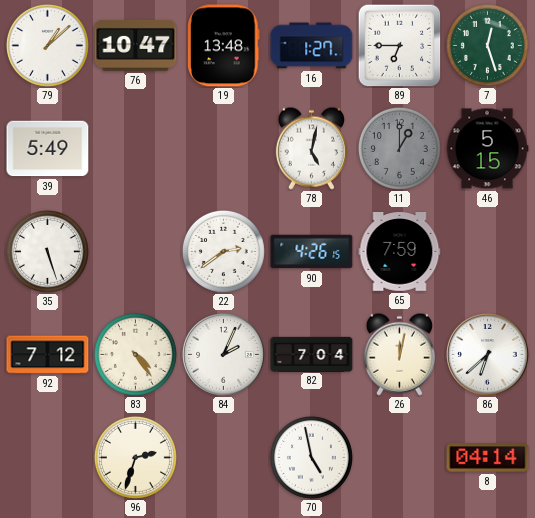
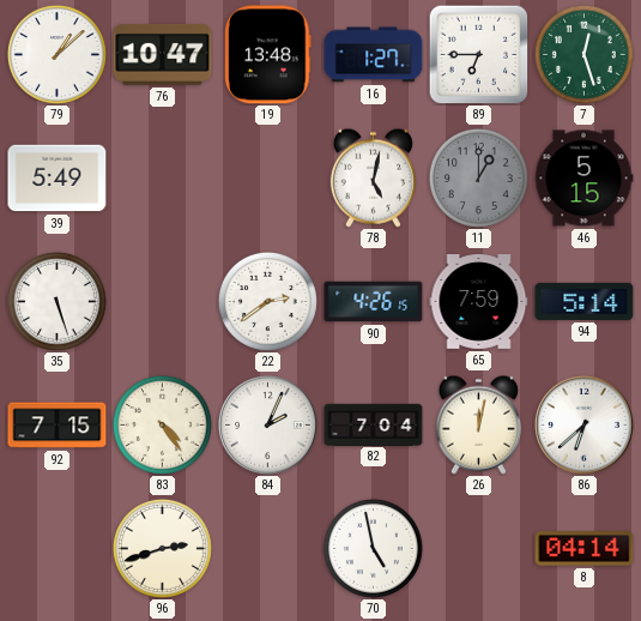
94: none -> 5:14 (585, 301)
92: 7:12 -> 7:15 (58, 426)
96: 2:33 -> 2:42 (162, 548)
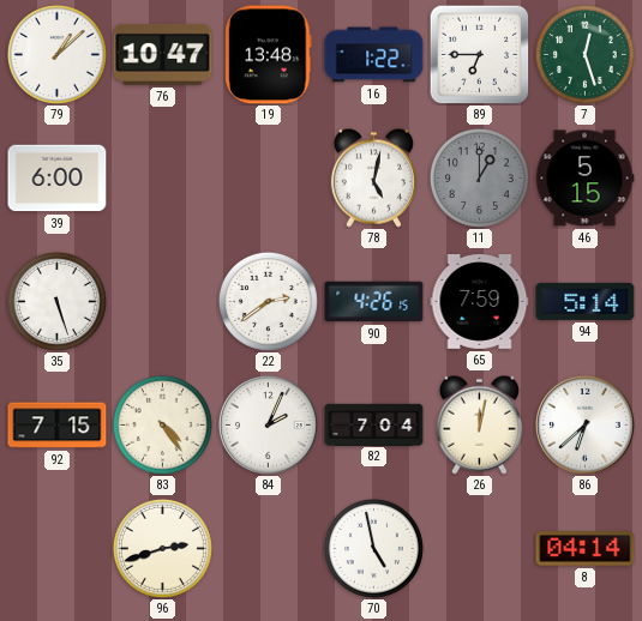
16: 1:27 -> 1:22 (374, 55)
39: 5:49 -> 6:00 (58, 179)
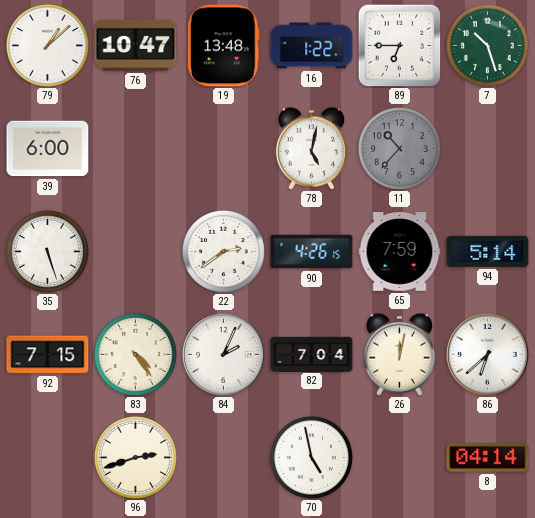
7: 12:27 -> 10:27 (487, 45)
11: 1:00 -> 10:37 (399, 148)
46: 5:15 -> none (584, 179)
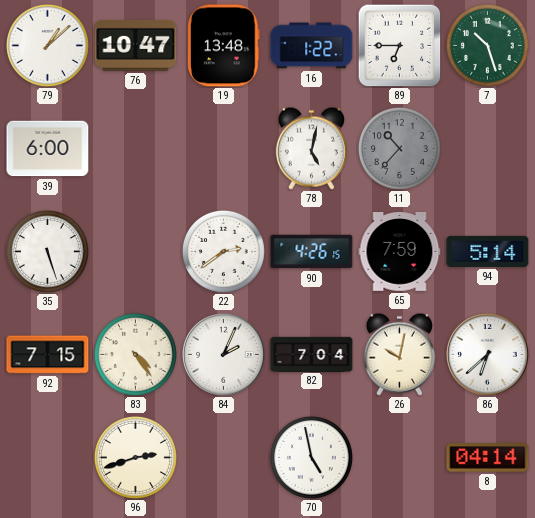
26: 12:02 -> 10:02 (399, 354)
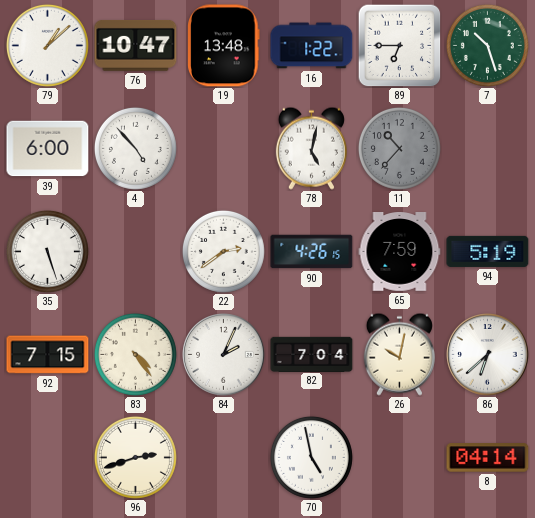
4: none -> 4:53 (135, 148)
94: 5:14 -> 5:19 (488, 251)
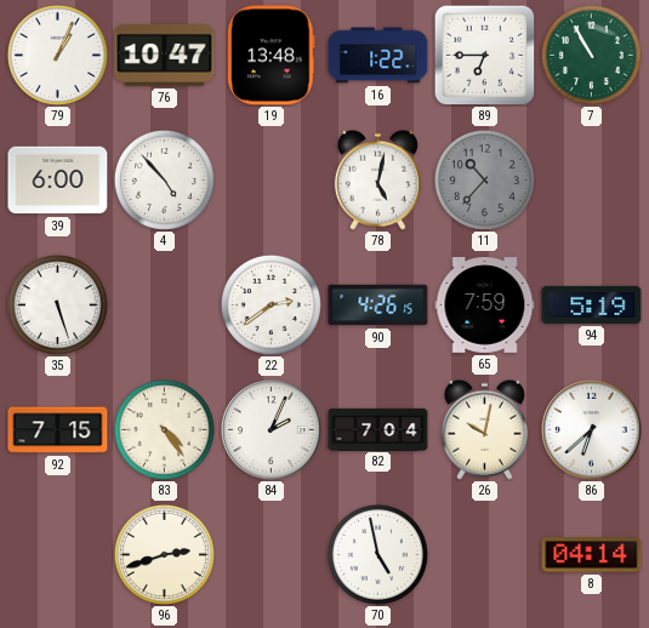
79: 1:08 -> 1:04 (57, 55)
7: 10:27 -> 10:55 (591, 55)
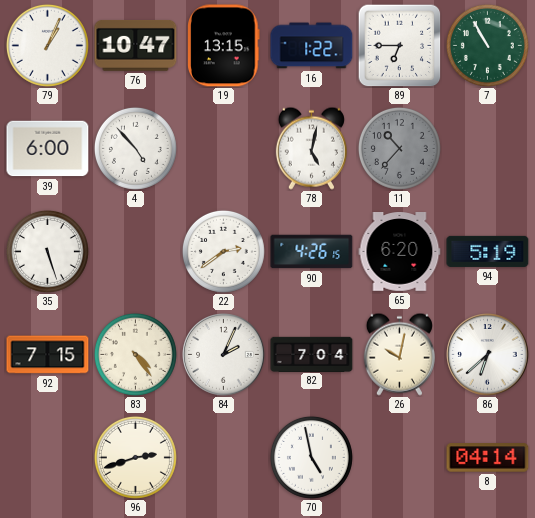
19: 13:48 -> 13:15 (224, 46)
65: 7:59 -> 6:20 (400, 252)
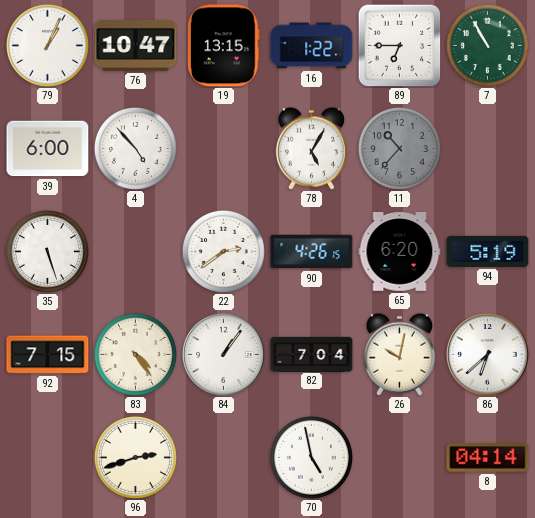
78: 5:02 -> 5:05 (311, 148)
84: 2:04 -> 1:06 (224, 355)
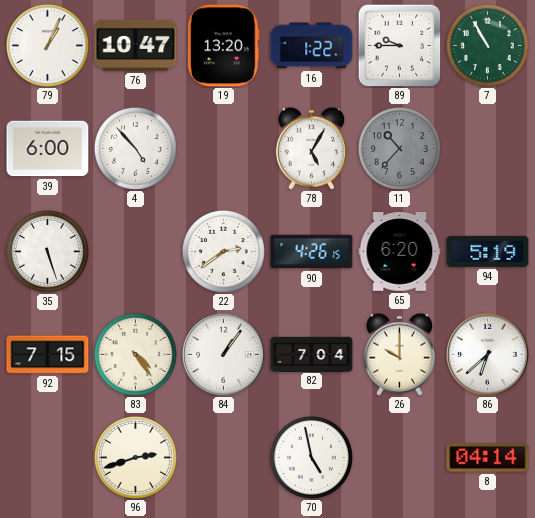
19: 13:15 -> 13:20 (224, 46)
89: 6:45 -> 9:45 (399, 45)
26: 10:02 -> 10:00 (399, 354)
